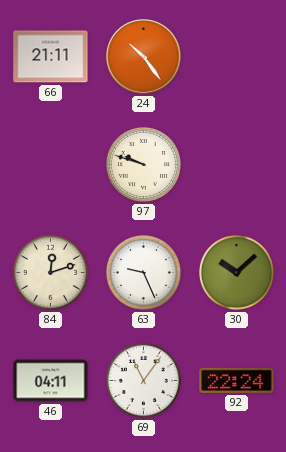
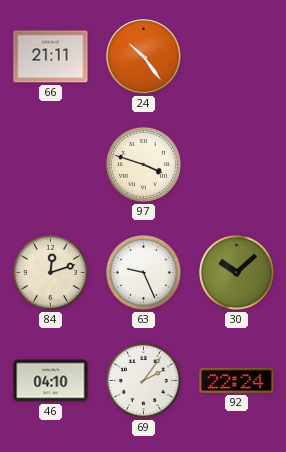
97: 9:48 -> 3:48 (143, 164)
46: 04:11 -> 04:10 (51, 381)
69: 11:06 -> 2:06 (143, 380)
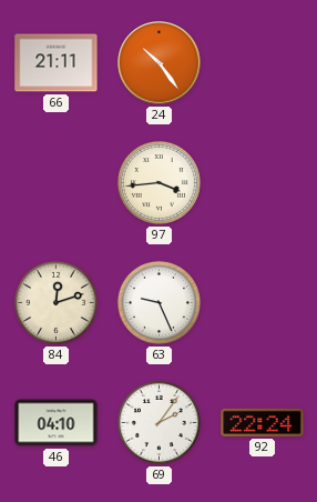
97: 3:48 -> 3:44 (158, 182)
30: 10:08 -> none (236, 272)
